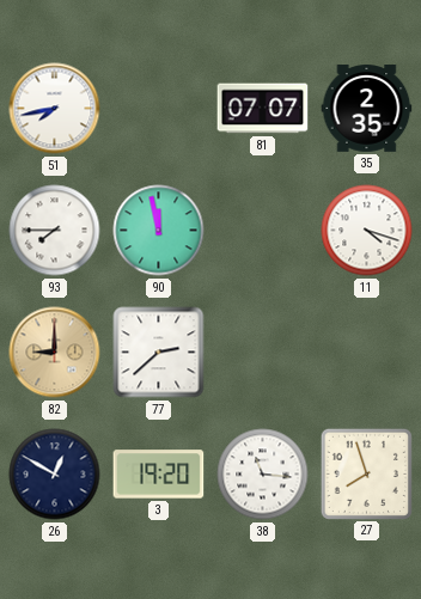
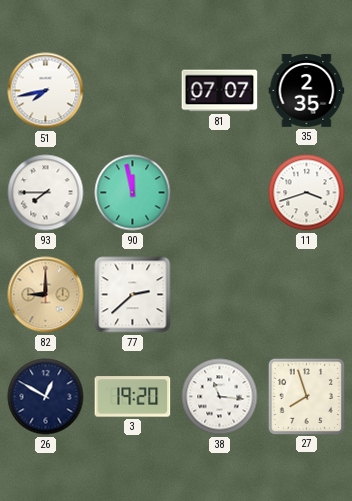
11: 4:18 -> 3:42 (307, 193)
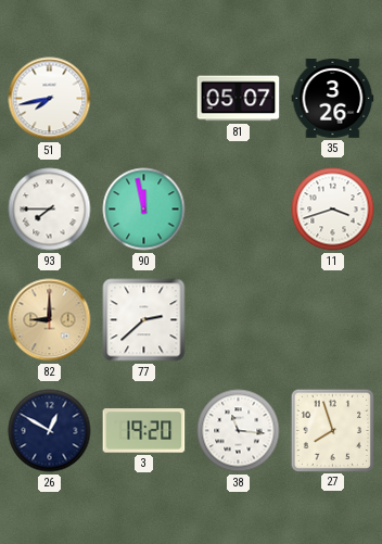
81: 07:07 -> 05:07 (239, 99)
35: 2:35 -> 3:26 (333, 99)
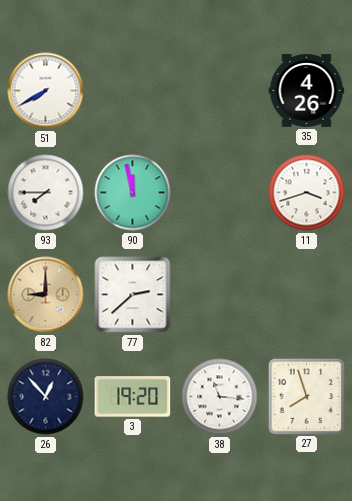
51: 7:43 -> 7:40 (46, 91)
81: 05:07 -> none (239, 99)
35: 3:26 -> 4:26 (307, 91)
26: 12:50 -> 12:53 (46, 397)
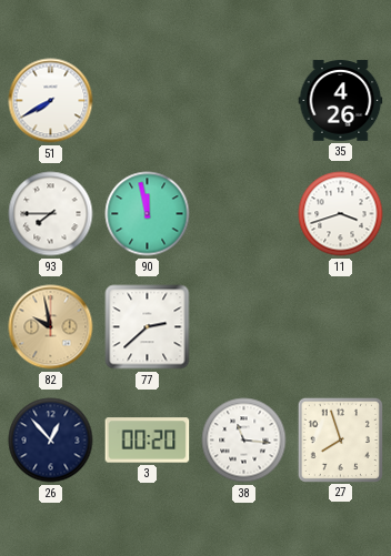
82: 9:00 -> 9:58 (51, 327)
3: 19:20 -> 00:20 (148, 441)
